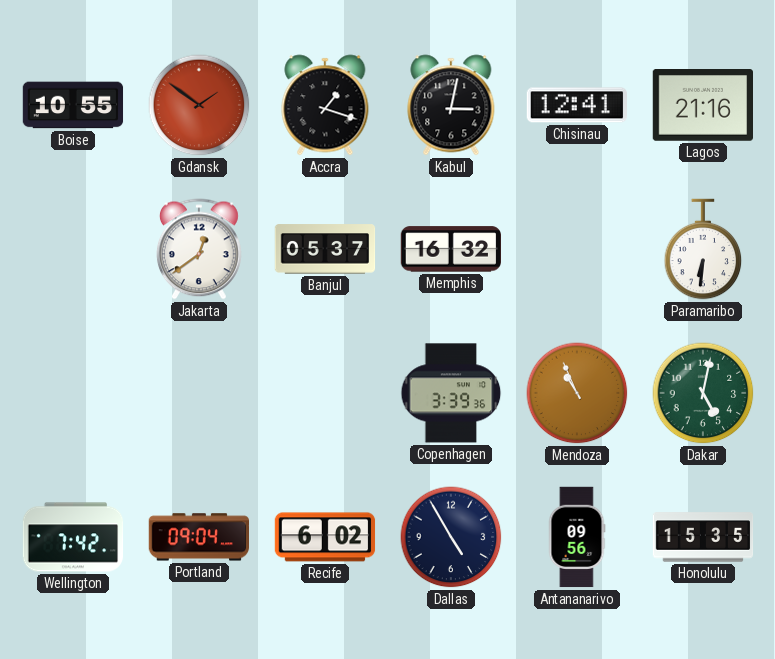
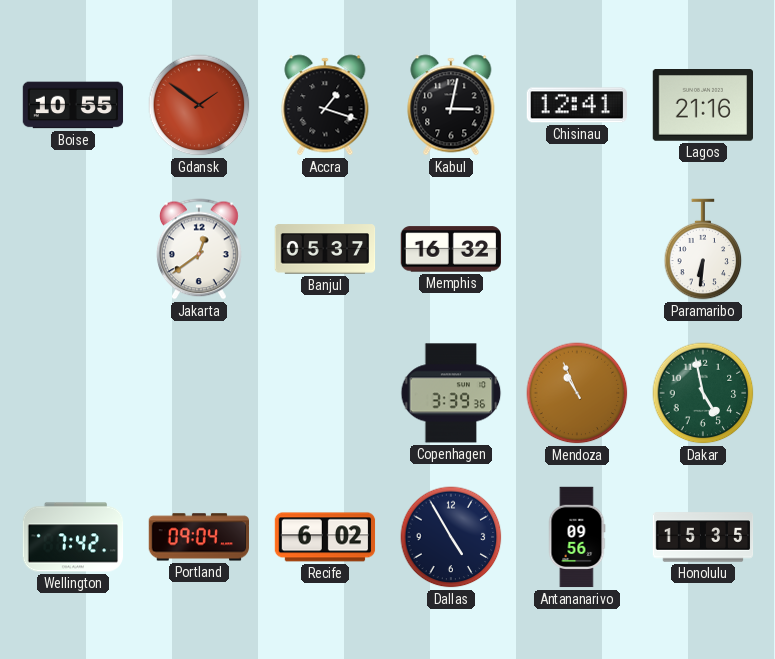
Dakar: 5:02 -> 4:58 (703, 393)
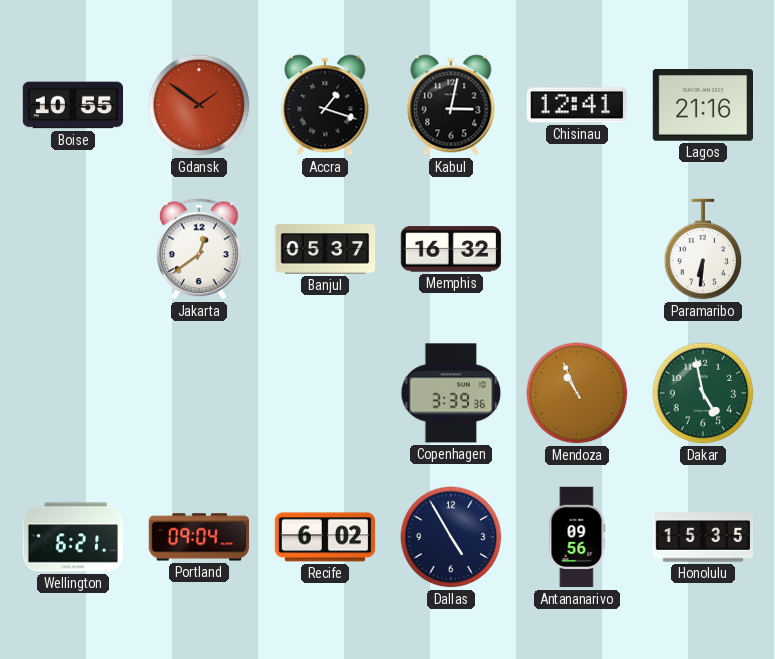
Wellington: 7:42 -> 6:21 (73, 537)
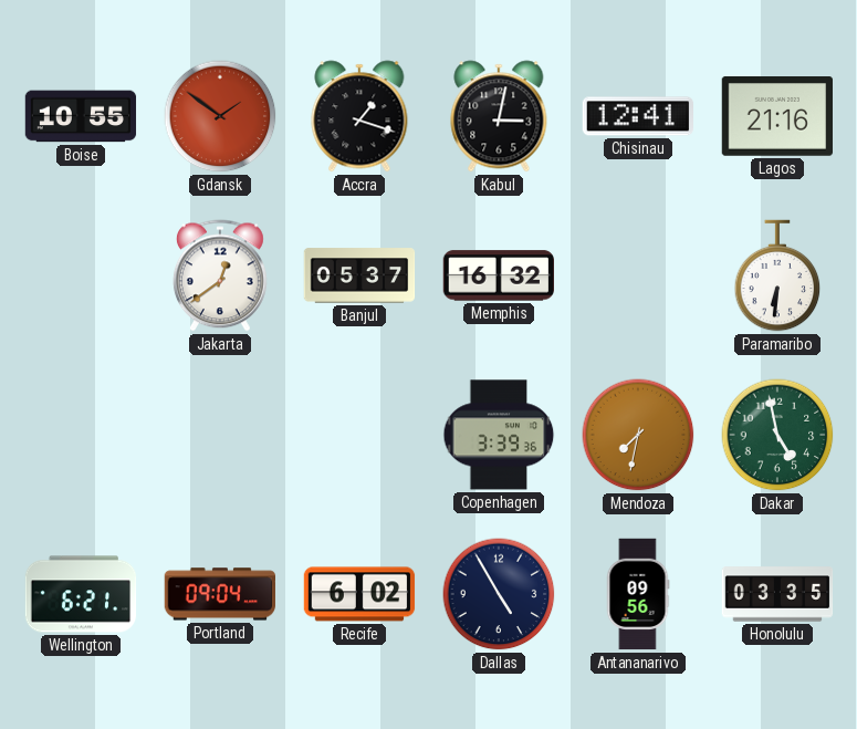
Mendoza: 10:56 -> 7:32 (638, 435)
Honolulu: 15:35 -> 03:35 (777, 594)
